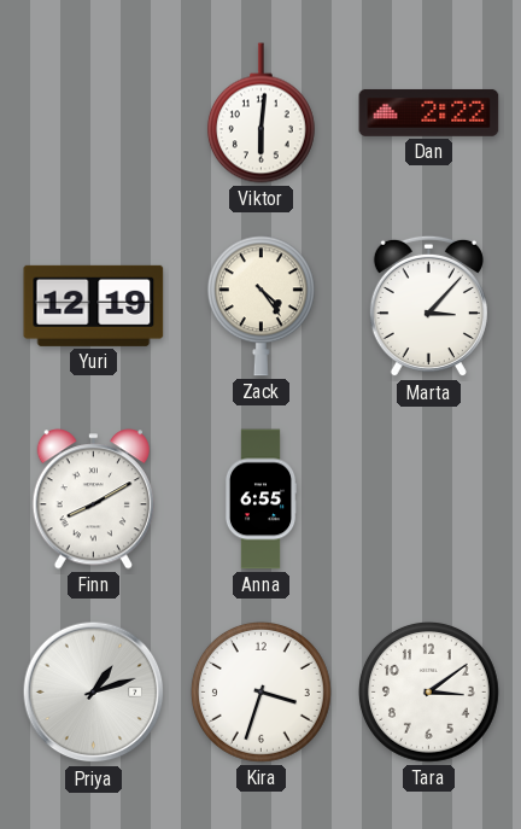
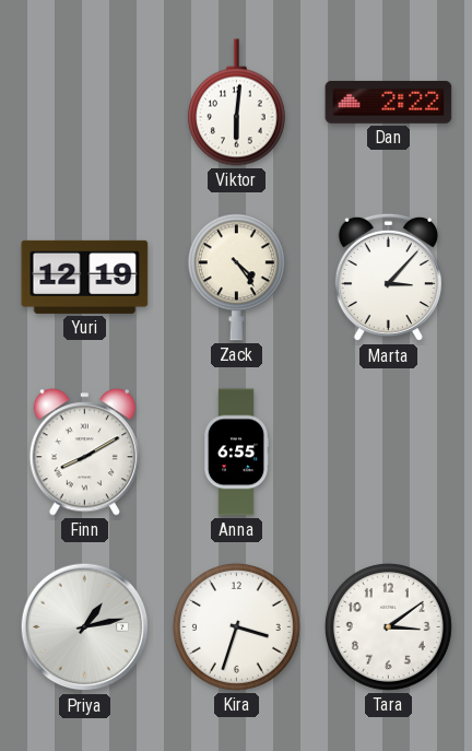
Priya: 1:12 -> 1:13 (85, 627)
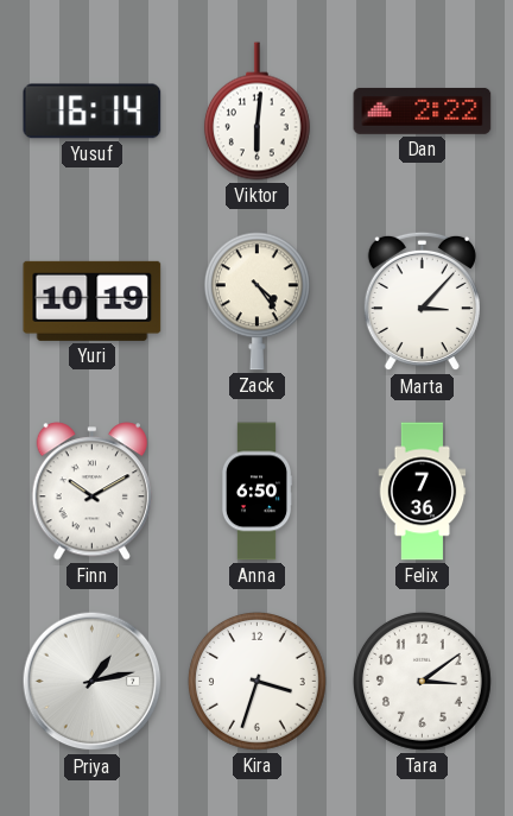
Yusuf: none -> 16:14 (93, 112)
Yuri: 12:19 -> 10:19 (93, 301)
Finn: 8:10 -> 10:10 (91, 492)
Anna: 6:55 -> 6:50 (256, 492)
Felix: none -> 7:36 (423, 492)
